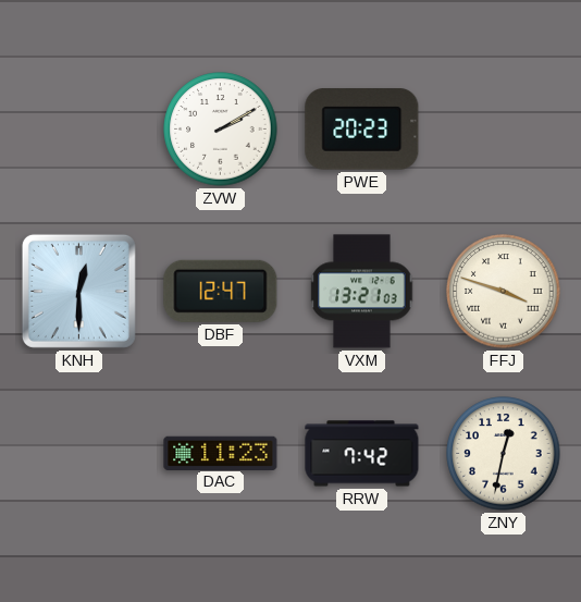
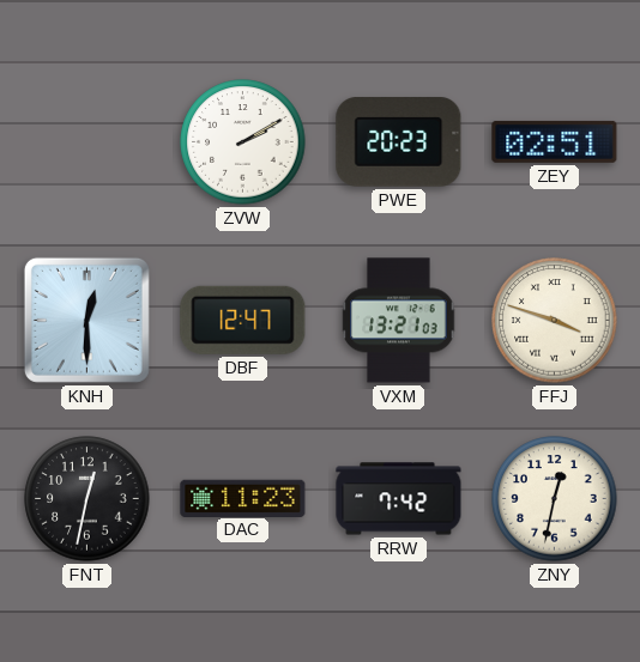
ZEY: none -> 02:51 (555, 141)
FNT: none -> 12:32 (87, 499)
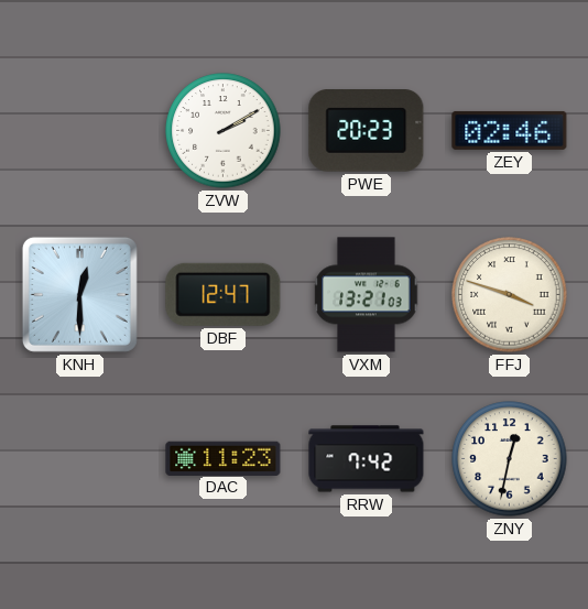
ZEY: 02:51 -> 02:46 (510, 130)
FNT: 12:32 -> none (87, 499)
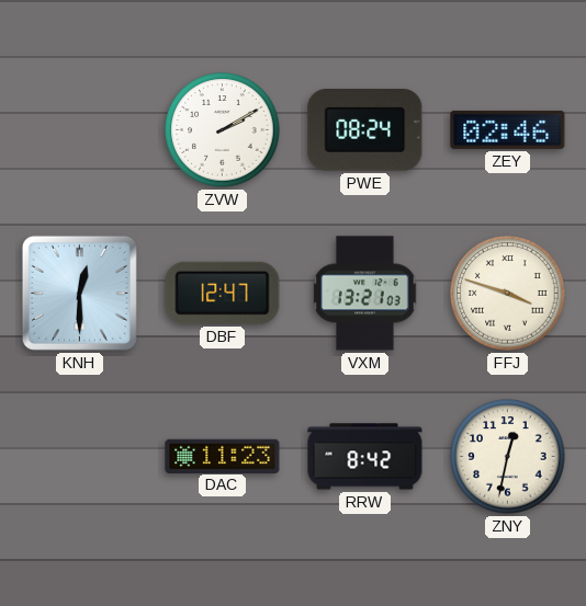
PWE: 20:23 -> 08:24 (365, 130)
RRW: 7:42 -> 8:42 (365, 457)
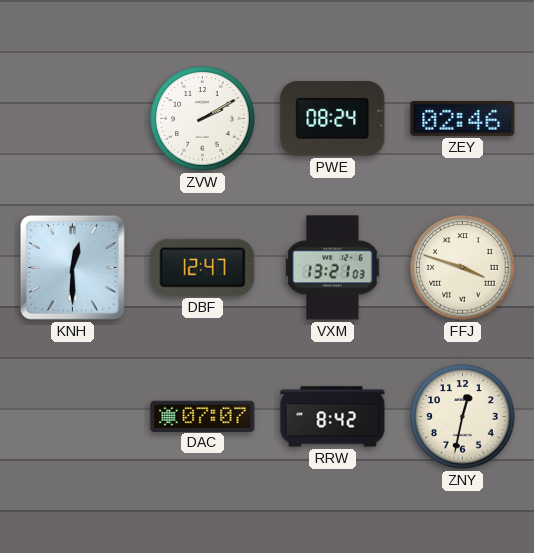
DAC: 11:23 -> 07:07 (203, 416)
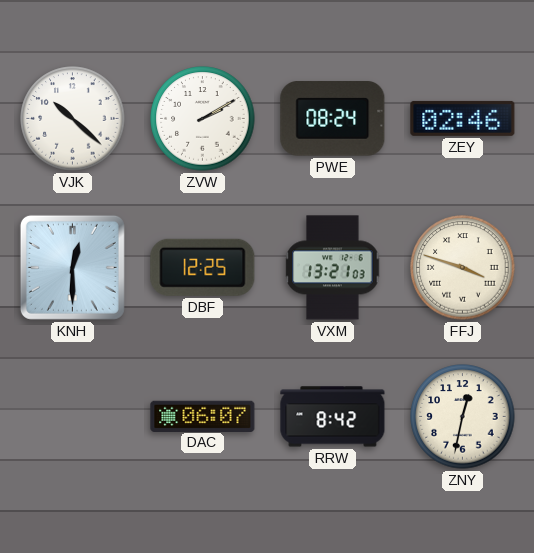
VJK: none -> 10:22 (73, 119)
DBF: 12:47 -> 12:25 (203, 267)
DAC: 07:07 -> 06:07 (203, 416)
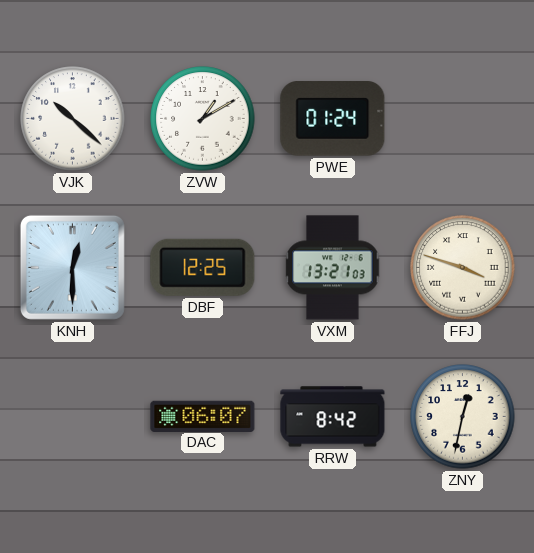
ZVW: 2:10 -> 1:10 (203, 119)
PWE: 08:24 -> 01:24 (333, 119)
ZEY: 02:46 -> none (463, 118)
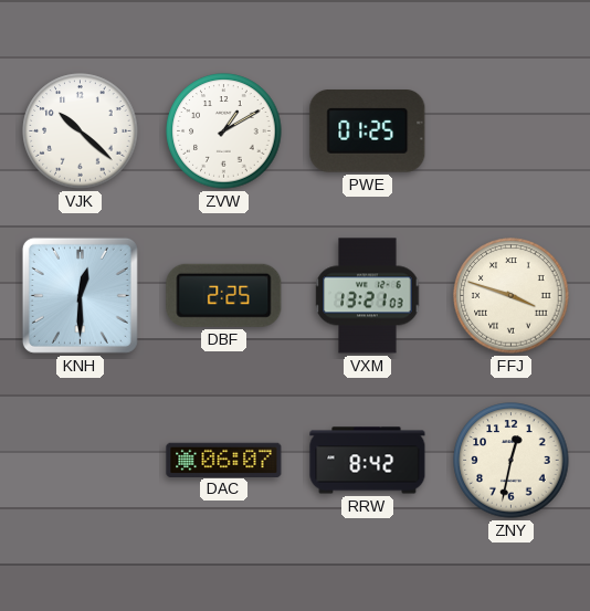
PWE: 01:24 -> 01:25 (368, 131)
DBF: 12:25 -> 2:25 (224, 295)
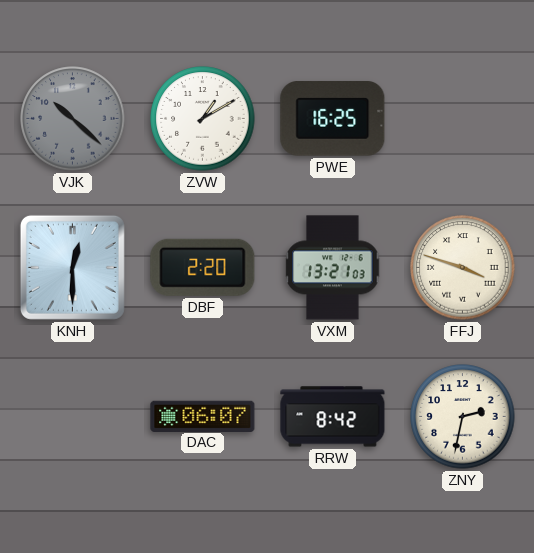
VJK dial: white -> grey (73, 119)
PWE: 01:25 -> 16:25 (333, 119)
DBF: 2:25 -> 2:20 (203, 267)
ZNY: 12:32 -> 2:32 (463, 417)
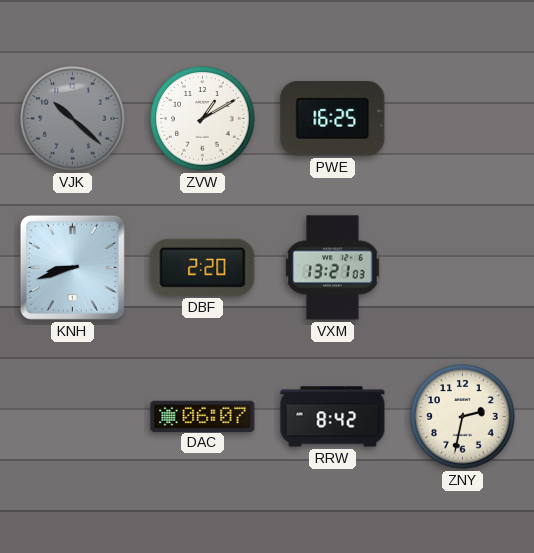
KNH: 12:30 -> 8:42 (72, 267)
FFJ: 3:48 -> none (463, 268)
